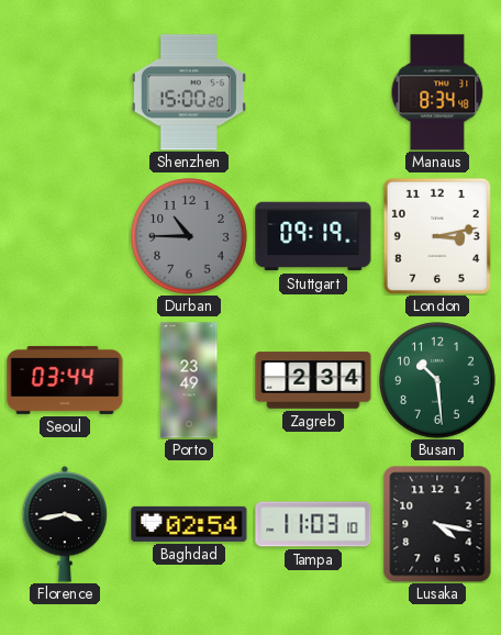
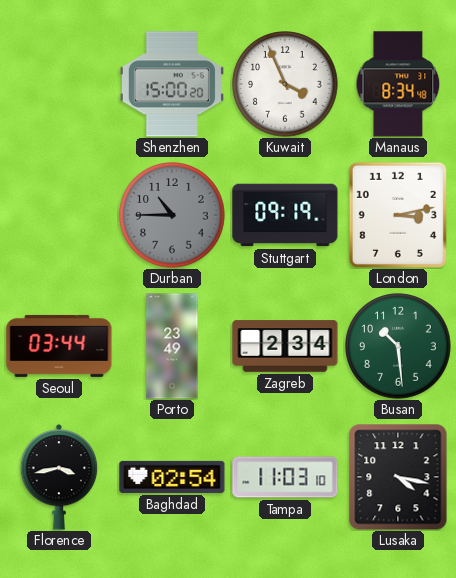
Kuwait: none -> 3:56 (285, 84)
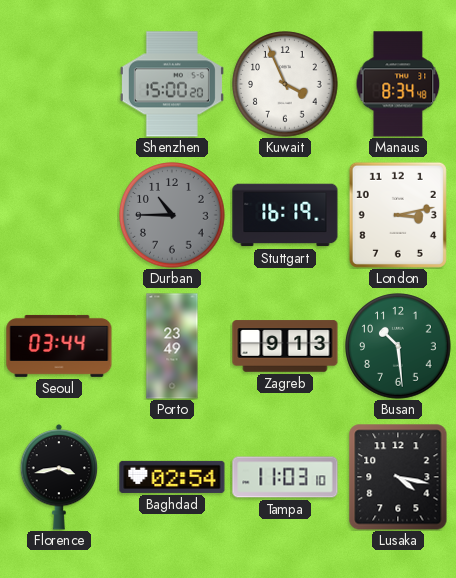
Stuttgart: 09:19 -> 16:19 (285, 215)
Zagreb: 2:34 -> 9:13 (285, 346)
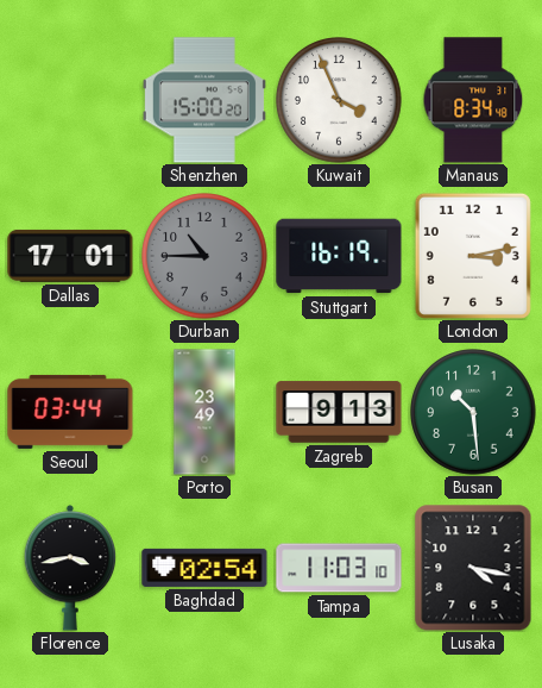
Dallas: none -> 17:01 (70, 256)
